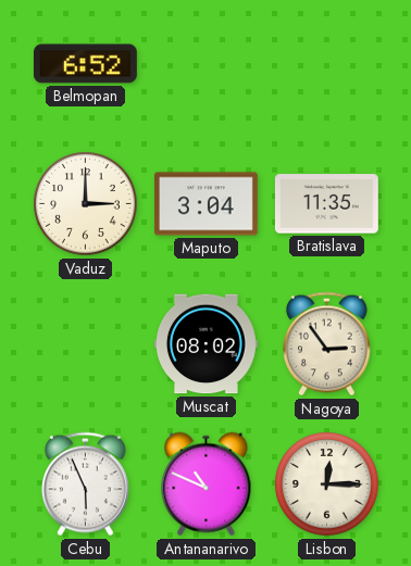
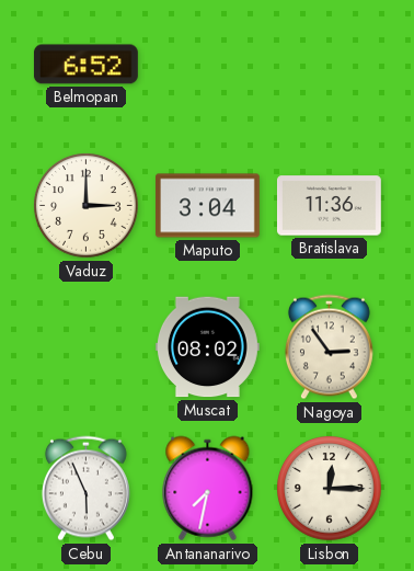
Bratislava: 11:35 -> 11:36 (329, 206)
Antananarivo: 10:49 -> 7:32 (208, 489)
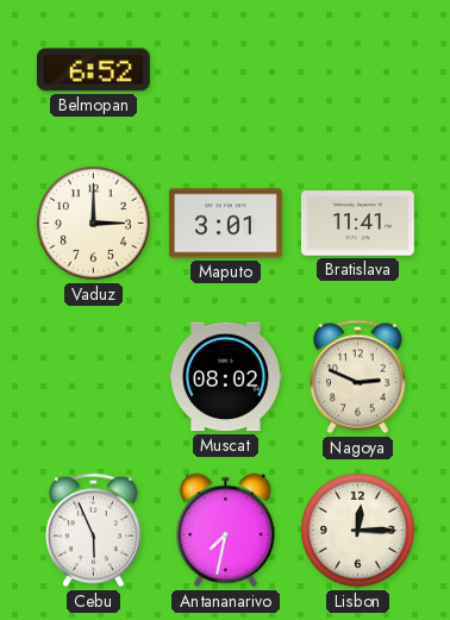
Maputo: 3:04 -> 3:01 (225, 224)
Bratislava: 11:36 -> 11:41 (357, 224)
Nagoya: 2:54 -> 2:49 (357, 377)
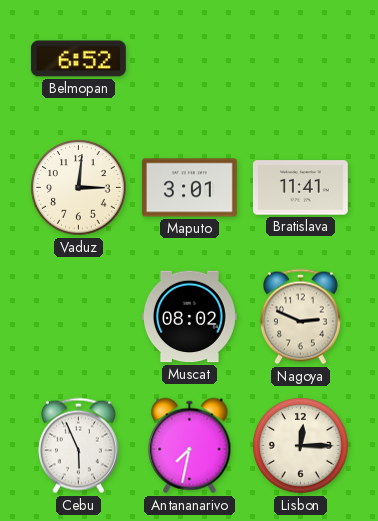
Vaduz: 3:00 -> 3:01 (79, 188)
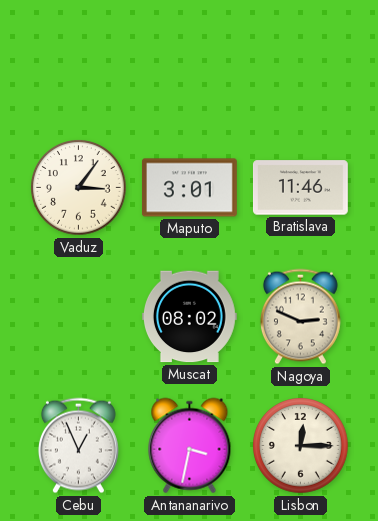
Belmopan: 6:52 -> none (78, 59)
Vaduz: 3:01 -> 3:06 (79, 188)
Bratislava: 11:41 -> 11:46 (300, 188)
Cebu: 5:56 -> 12:56 (78, 446)
Antananarivo: 7:32 -> 3:32 (190, 446)
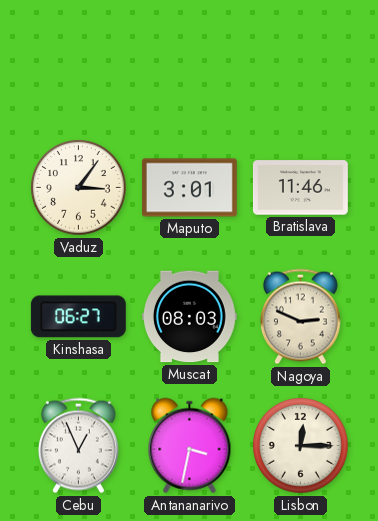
Kinshasa: none -> 06:27 (78, 317)
Muscat: 08:02 -> 08:03 (189, 317)
